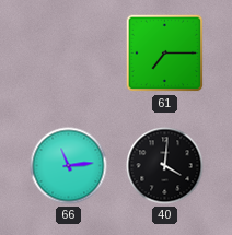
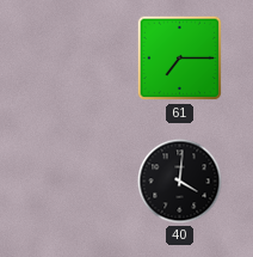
66: 11:14 -> none (69, 166)
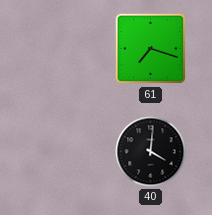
61: 7:15 -> 7:18 (151, 49)
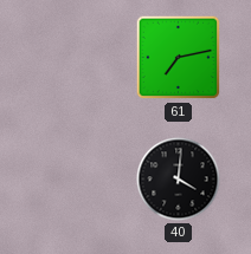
61: 7:18 -> 7:13 (179, 58)
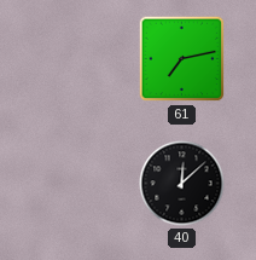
40: 4:01 -> 12:08 (182, 184)
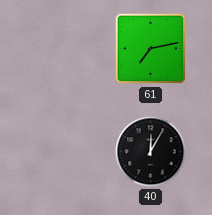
40: 12:08 -> 12:05 (151, 152)
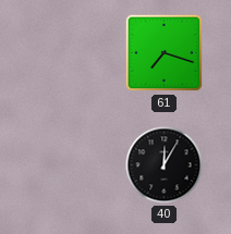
61: 7:13 -> 7:18 (165, 53)
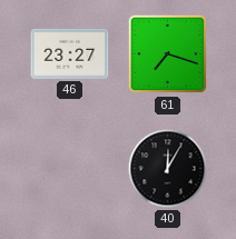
46: none -> 23:27 (70, 53)
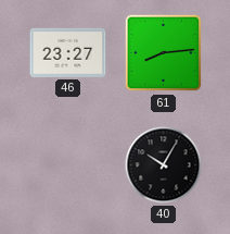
61: 7:18 -> 8:14 (164, 53)
40: 12:05 -> 10:05 (164, 165)
